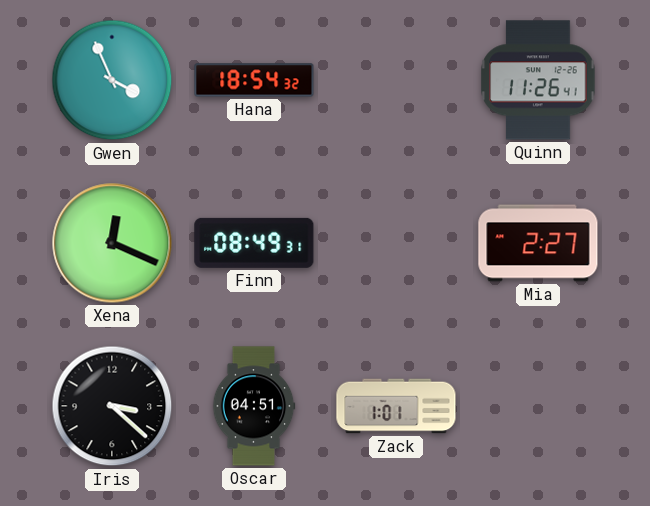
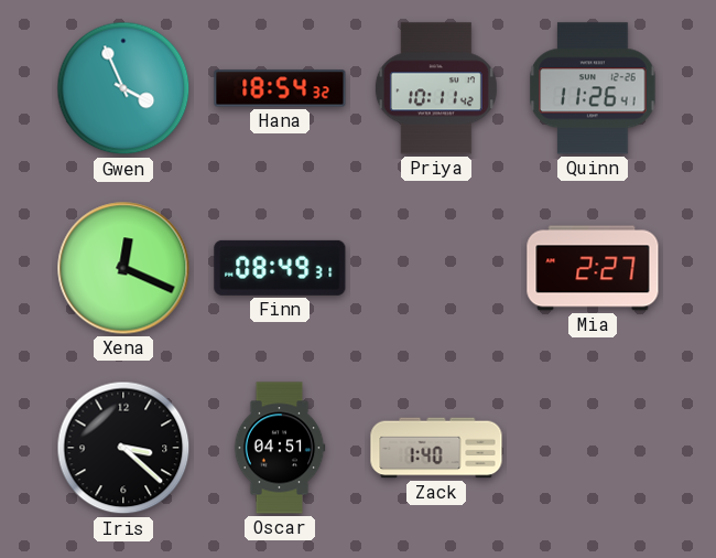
Priya: none -> 10:11 (436, 88)
Zack: 1:01 -> 1:40 (436, 448)
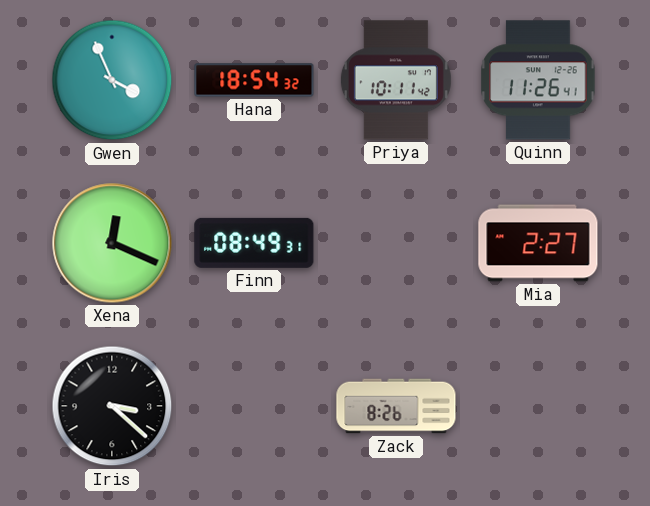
Oscar: 04:51 -> none (280, 448)
Zack: 1:40 -> 8:26 (396, 406)
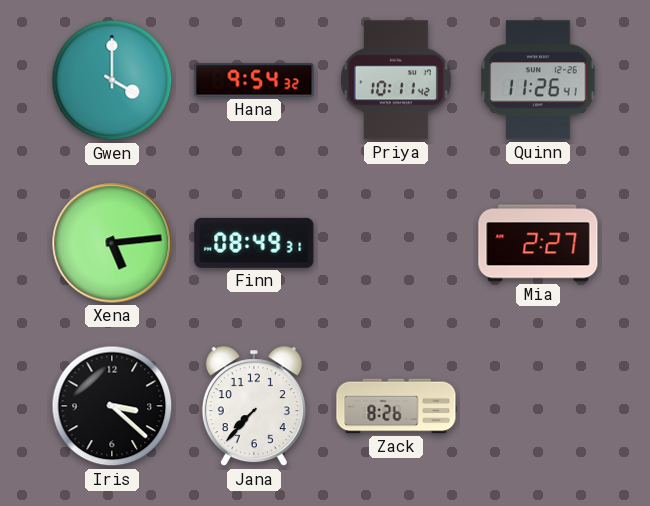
Gwen: 3:56 -> 4:00 (112, 80)
Hana: 18:54 -> 9:54 (254, 80)
Xena: 12:19 -> 5:14 (112, 243)
Jana: none -> 7:37 (254, 407)
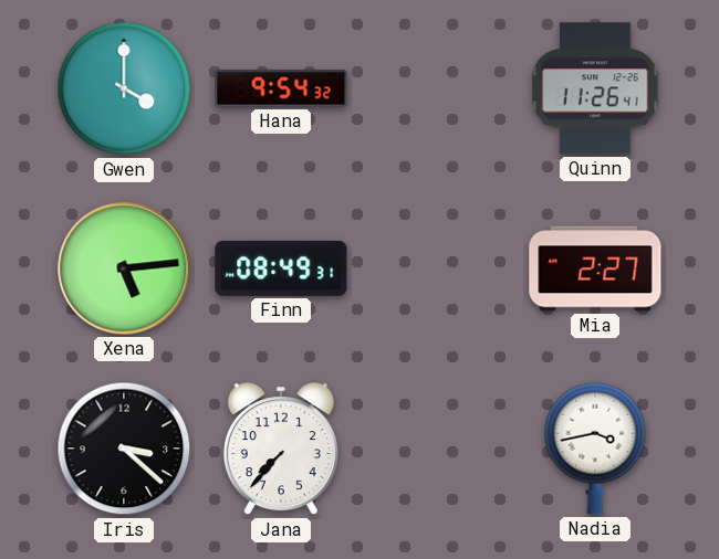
Priya: 10:11 -> none (396, 80)
Zack: 8:26 -> none (396, 406)
Nadia: none -> 3:43 (595, 449)
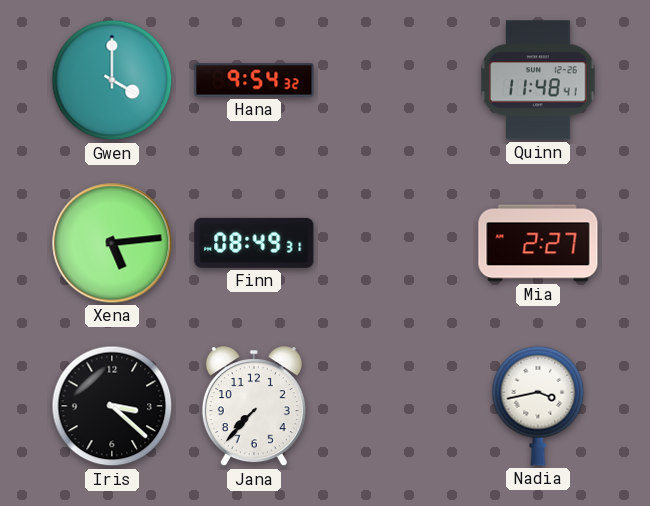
Quinn: 11:26 -> 11:48 (538, 80)
